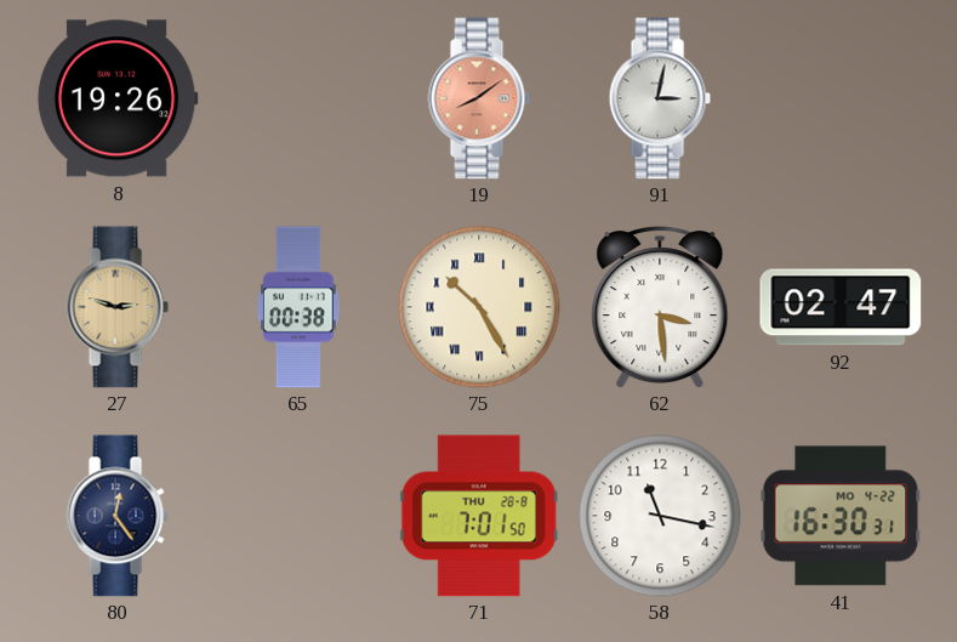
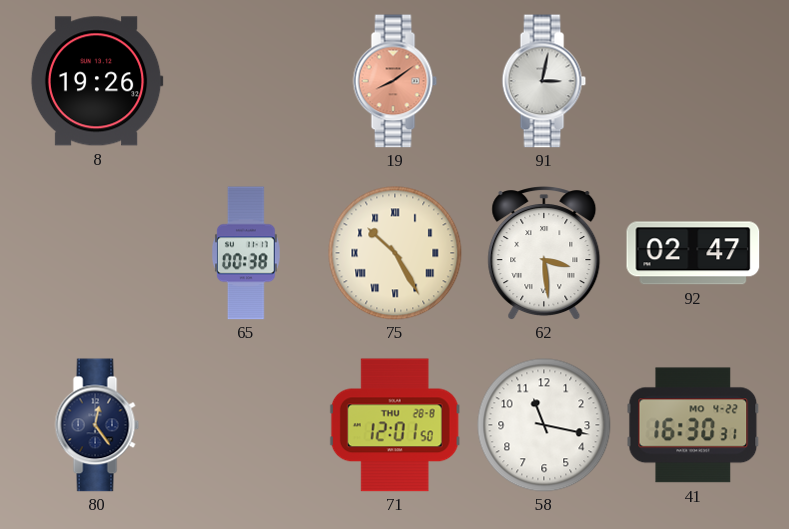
27: 2:48 -> none (118, 307)
71: 7:01 -> 12:01 (395, 425)
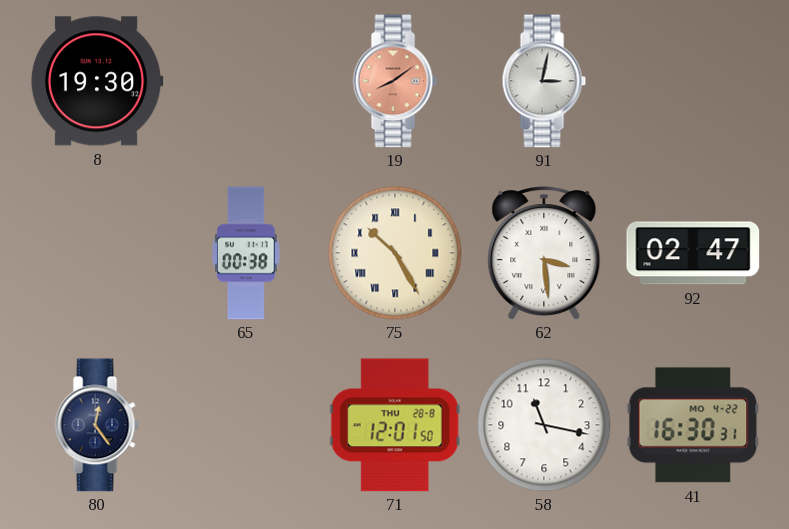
8: 19:26 -> 19:30 (97, 81)
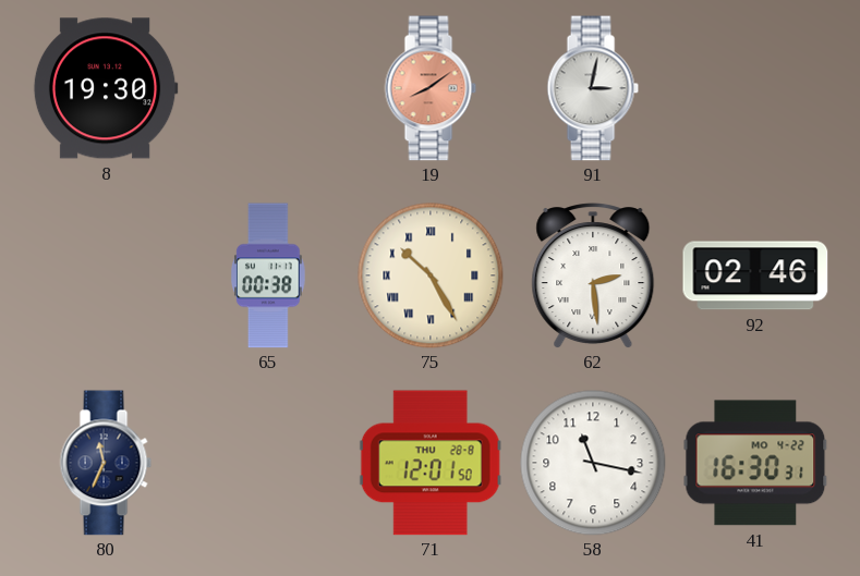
62: 3:29 -> 2:29 (593, 275)
92: 02:47 -> 02:46 (755, 275)
80: 12:24 -> 11:34 (106, 463)
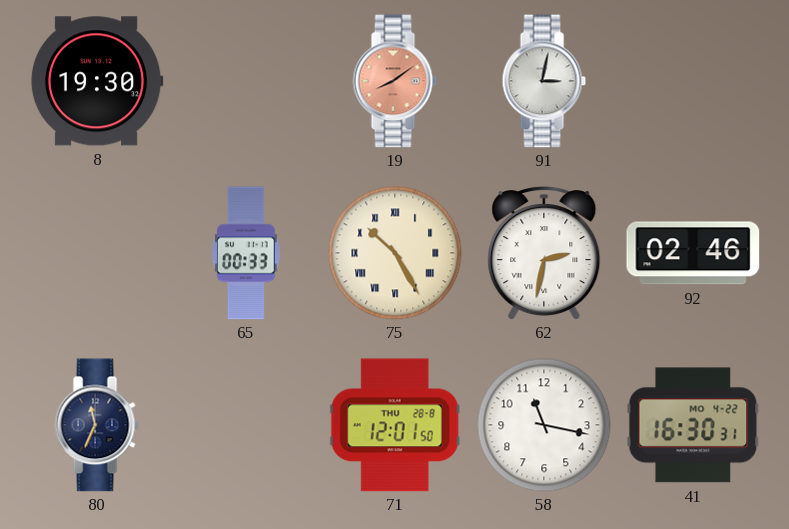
65: 00:38 -> 00:33 (247, 253)
62: 2:29 -> 2:32 (544, 253)
